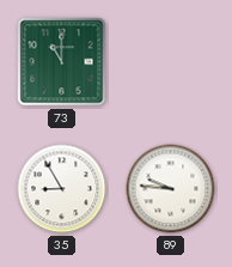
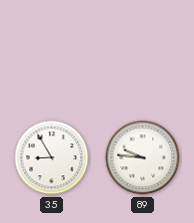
73: 11:00 -> none (62, 62)
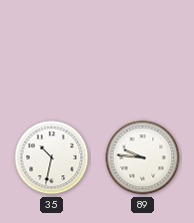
35: 8:55 -> 10:32 (52, 158)
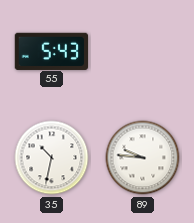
55: none -> 5:43 (51, 51)
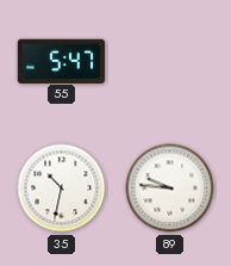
55: 5:43 -> 5:47 (61, 61)
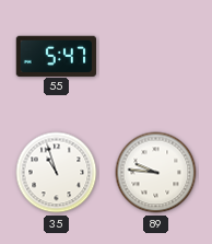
35: 10:32 -> 10:57 (57, 173)
